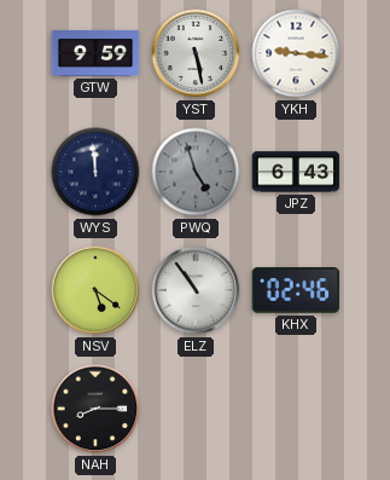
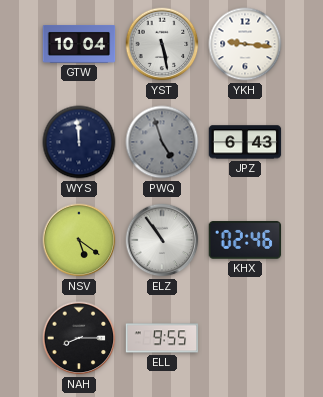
GTW: 9:59 -> 10:04 (79, 45)
ELL: none -> 9:55 (162, 338)
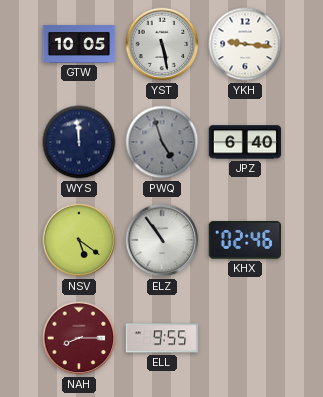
GTW: 10:04 -> 10:05 (79, 45)
JPZ: 6:43 -> 6:40 (245, 142)
NAH dial: black -> burgundy (79, 338)
